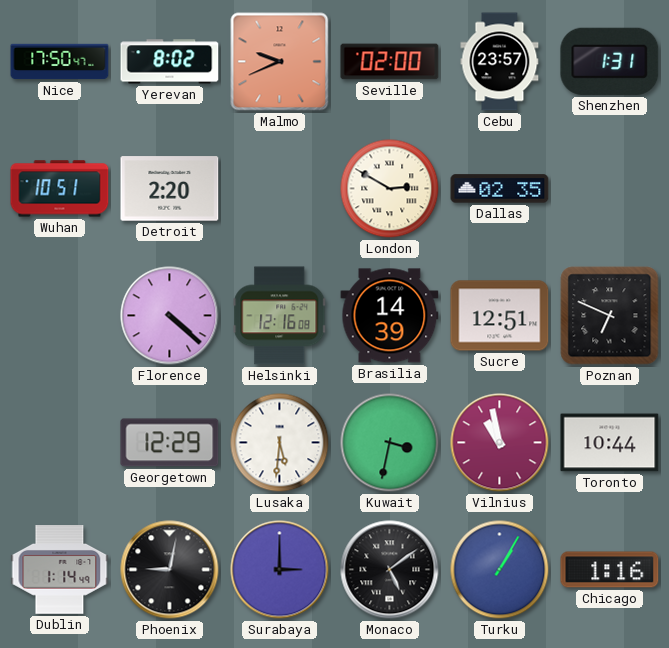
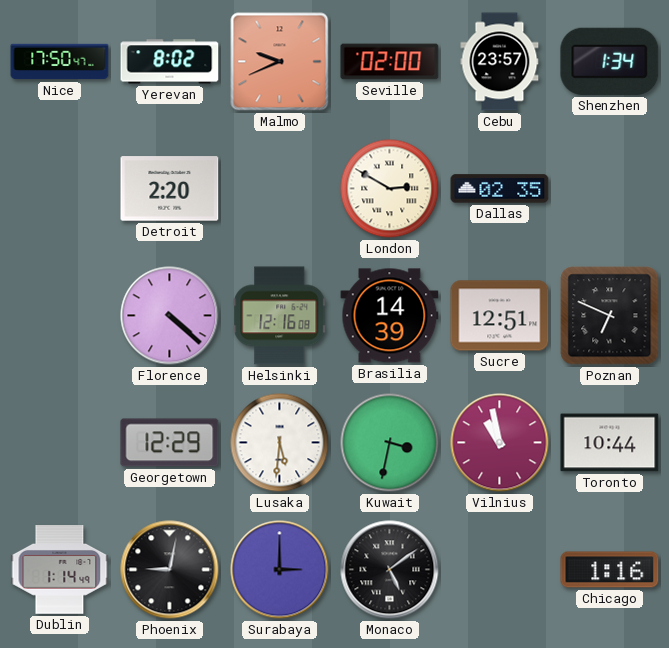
Shenzhen: 1:31 -> 1:34 (610, 61)
Wuhan: 10:51 -> none (60, 189)
Turku: 1:05 -> none (500, 570)
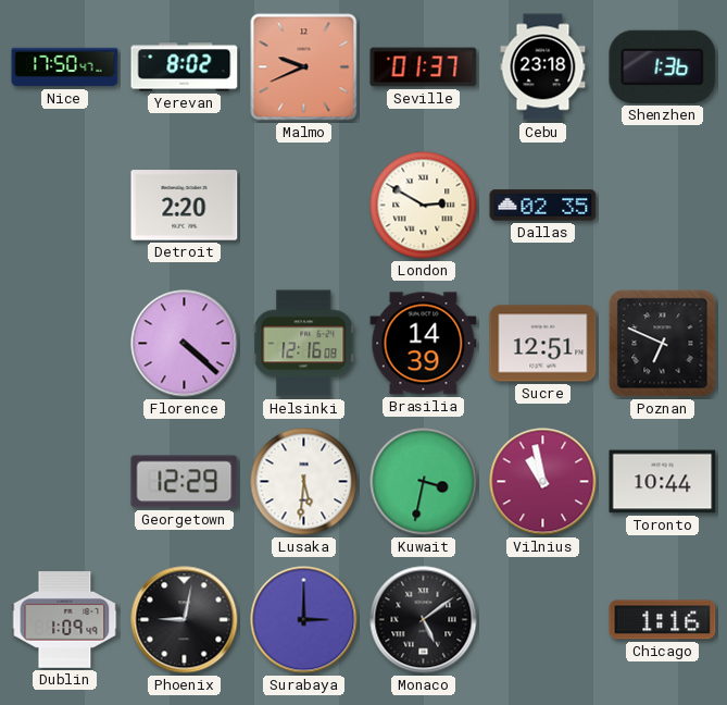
Seville: 02:00 -> 01:37 (424, 67)
Cebu: 23:57 -> 23:18 (543, 67)
Shenzhen: 1:34 -> 1:36 (663, 66)
Dublin: 1:14 -> 1:09 (65, 620)
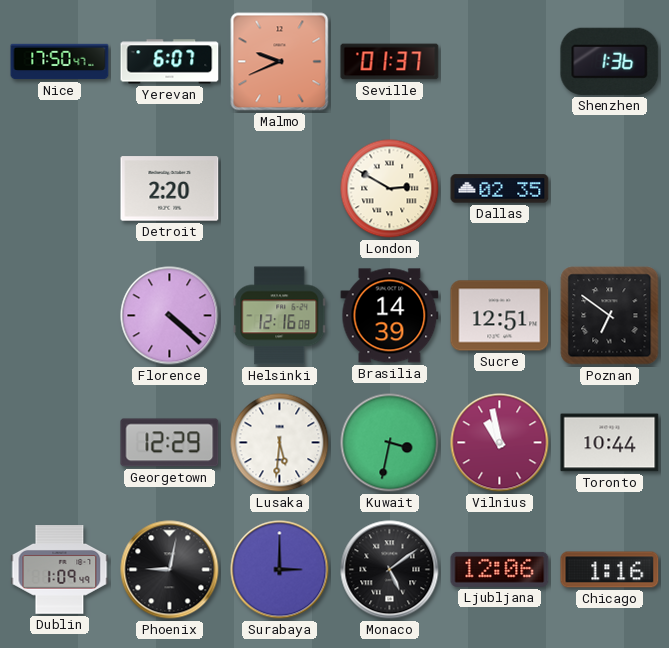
Yerevan: 8:02 -> 6:07 (170, 62)
Cebu: 23:18 -> none (543, 67)
Poznan: 6:49 -> 6:51 (610, 316)
Ljubljana: none -> 12:06 (500, 569)
